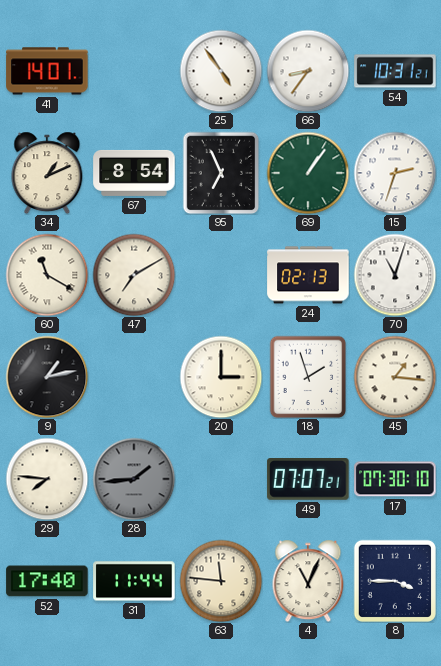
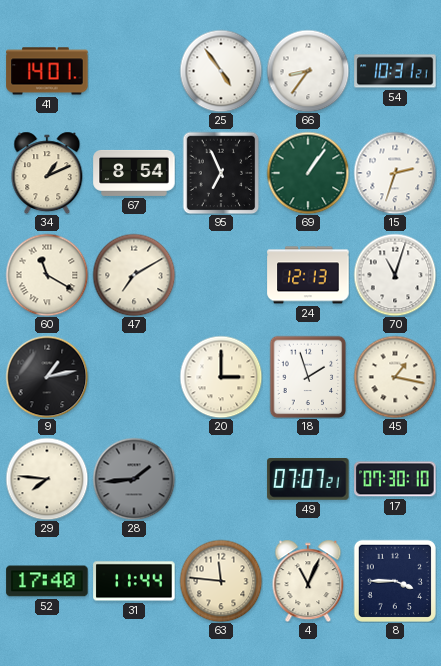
24: 02:13 -> 12:13 (308, 275)
45: 1:16 -> 1:17 (395, 377)
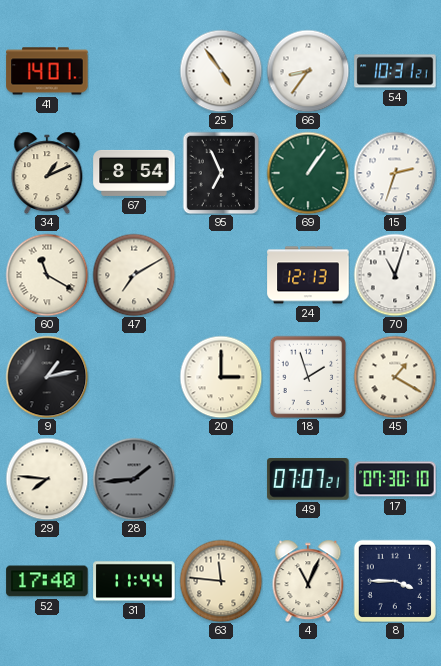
45: 1:17 -> 1:20 (395, 377)
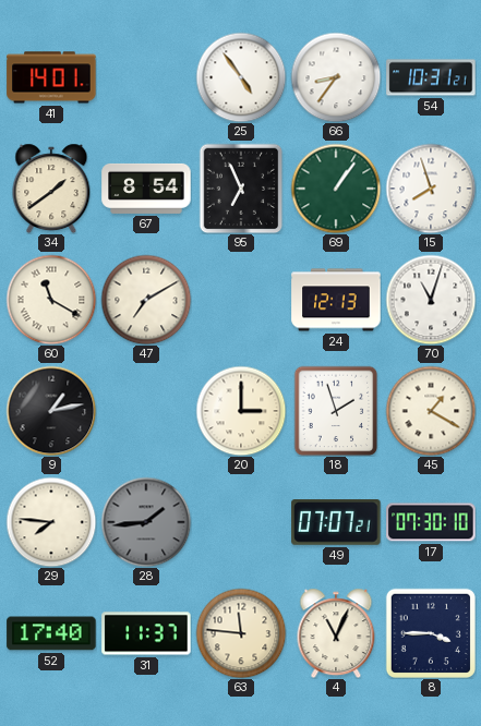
34: 1:11 -> 1:39 (51, 189)
15: 2:33 -> 7:57 (431, 189)
31: 11:44 -> 11:37 (146, 633)
